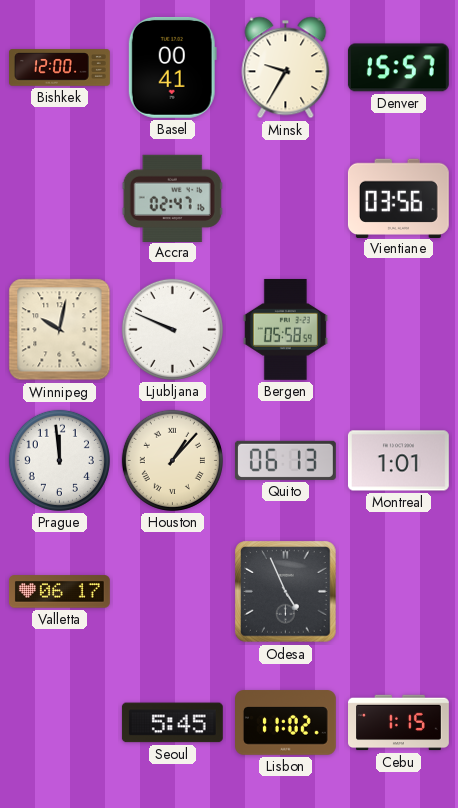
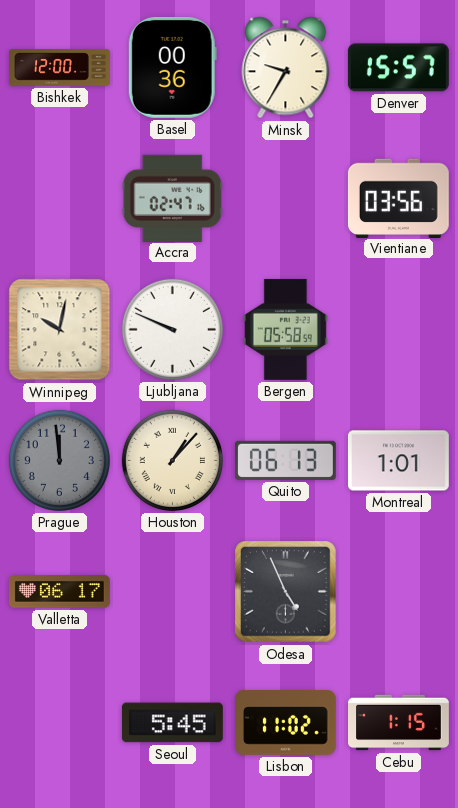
Basel: 00:41 -> 00:36 (172, 67)
Prague dial: white -> grey (59, 460)
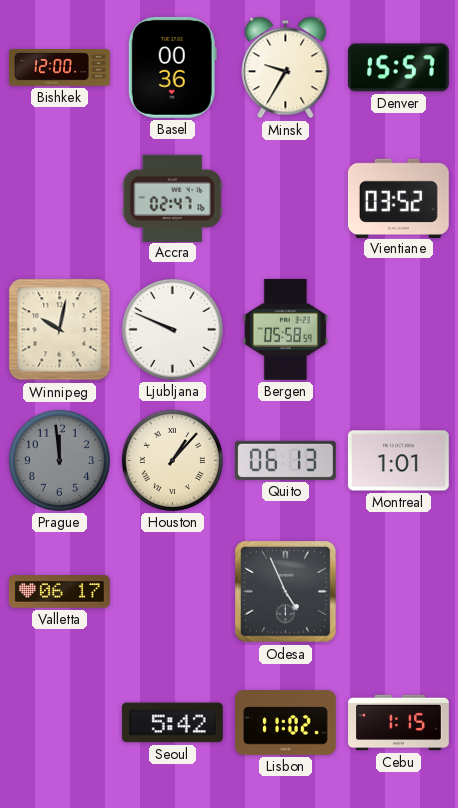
Vientiane: 03:56 -> 03:52 (398, 198)
Seoul: 5:45 -> 5:42 (172, 723)
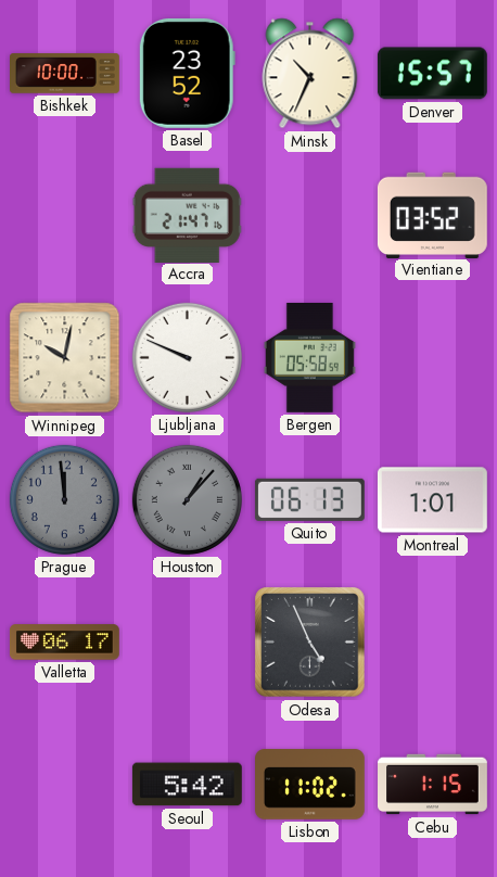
Bishkek: 12:00 -> 10:00 (65, 74)
Basel: 00:36 -> 23:52 (187, 73)
Minsk: 9:35 -> 10:34 (310, 74)
Accra: 02:47 -> 21:47 (187, 215)
Houston dial: cream -> grey (187, 499)
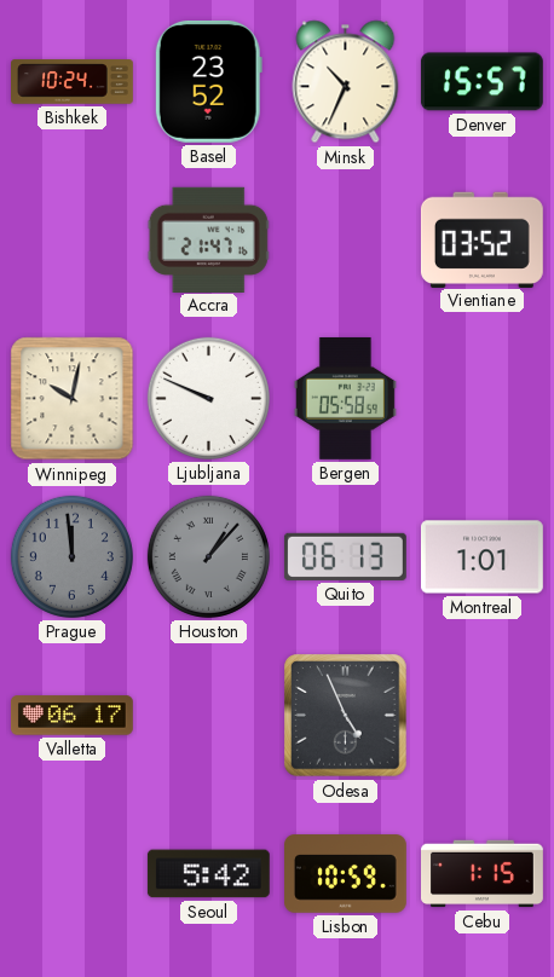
Bishkek: 10:00 -> 10:24 (73, 82)
Lisbon: 11:02 -> 10:59 (346, 874)
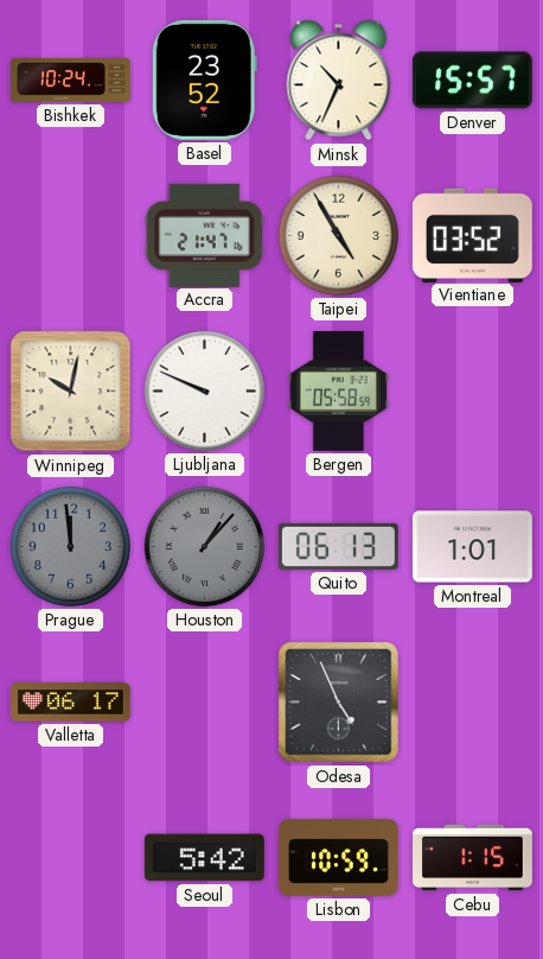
Taipei: none -> 4:55 (338, 235)
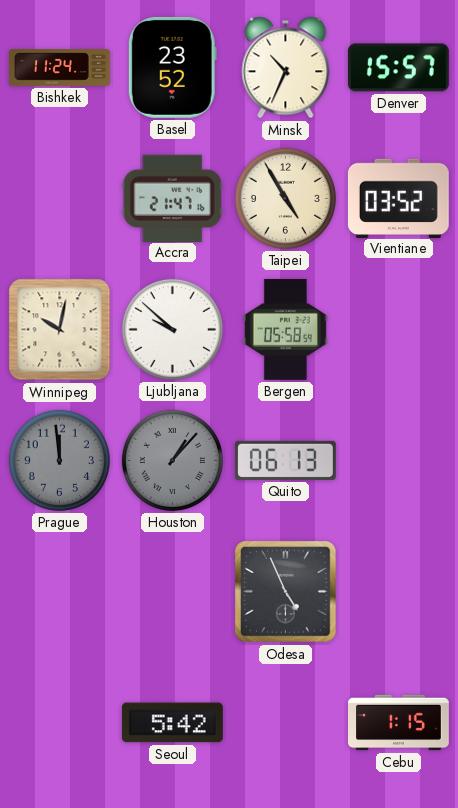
Bishkek: 10:24 -> 11:24 (60, 68)
Ljubljana: 9:49 -> 9:52 (172, 329)
Montreal: 1:01 -> none (472, 547)
Valletta: 06:17 -> none (70, 703)
Lisbon: 10:59 -> none (339, 858)
